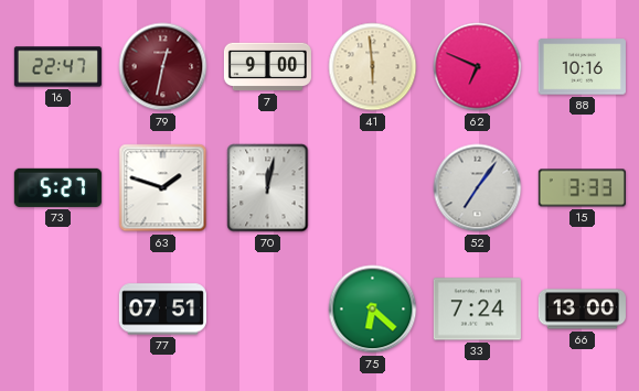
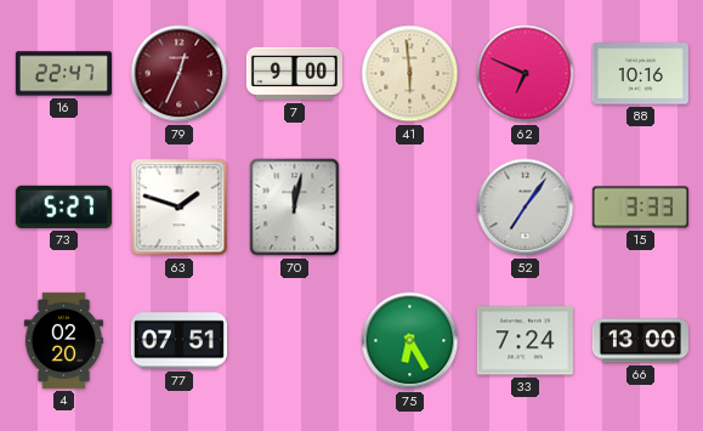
79: 12:32 -> 12:34 (180, 74)
4: none -> 02:20 (63, 340)
75: 6:22 -> 6:25 (410, 341)
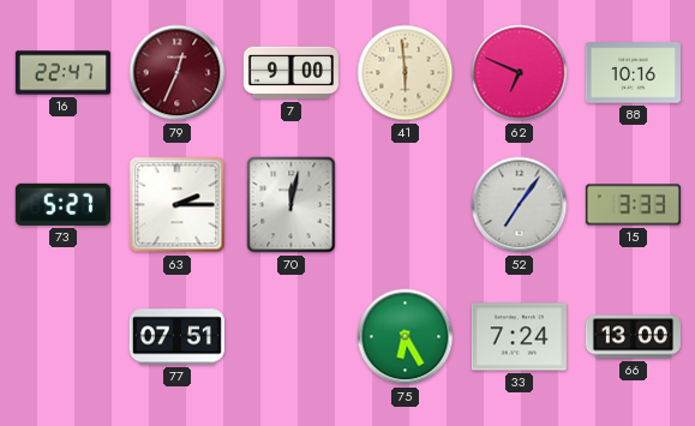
63: 1:48 -> 2:15 (178, 205)
4: 02:20 -> none (63, 340)
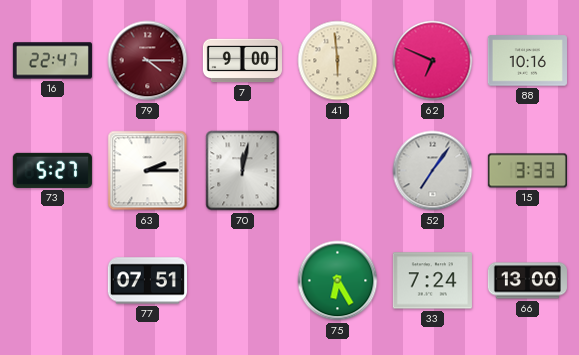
79: 12:34 -> 4:15 (148, 61)
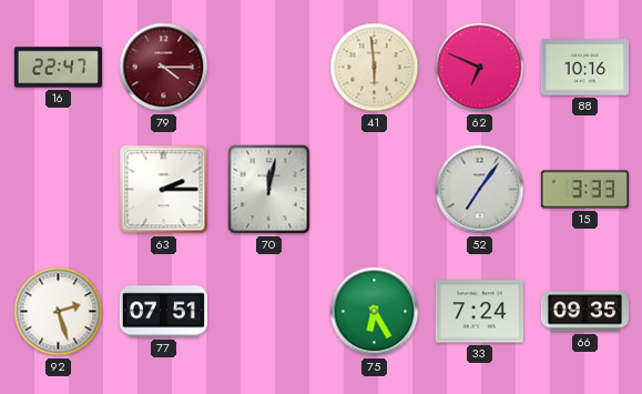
7: 9:00 -> none (242, 61)
73: 5:27 -> none (52, 170)
92: none -> 2:27 (59, 312)
66: 13:00 -> 09:35 (584, 312)
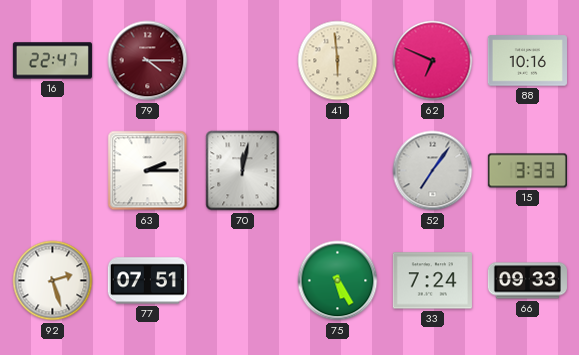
75: 6:25 -> 5:25 (338, 281)
66: 09:35 -> 09:33 (527, 281)
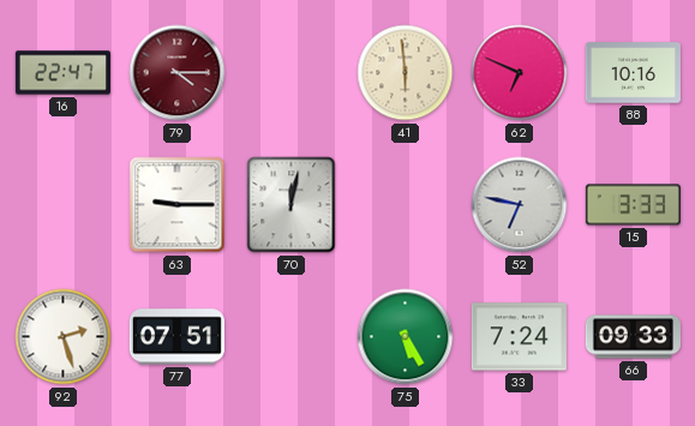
63: 2:15 -> 9:15 (178, 205)
52: 7:06 -> 6:47 (520, 205)
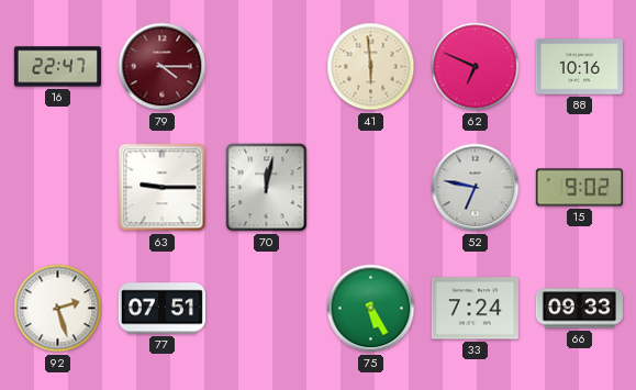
15: 3:33 -> 9:02 (579, 188)
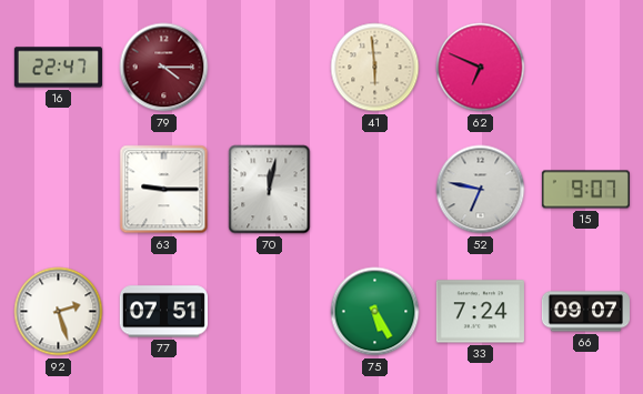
88: 10:16 -> none (579, 67)
15: 9:02 -> 9:07 (585, 190)
66: 09:33 -> 09:07 (585, 312)
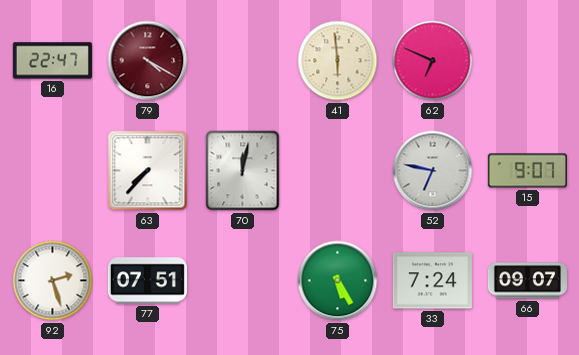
79: 4:15 -> 4:20 (148, 61)
63: 9:15 -> 7:37 (148, 171)
